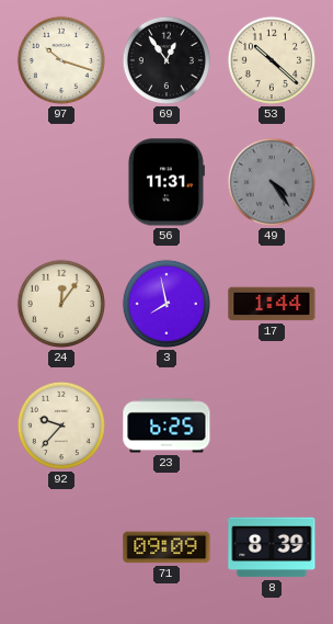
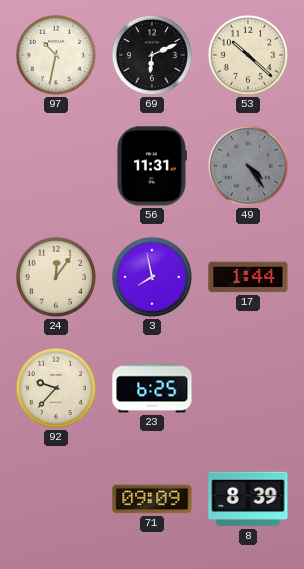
97: 10:18 -> 10:32 (56, 55)
69: 12:54 -> 6:11 (152, 55)
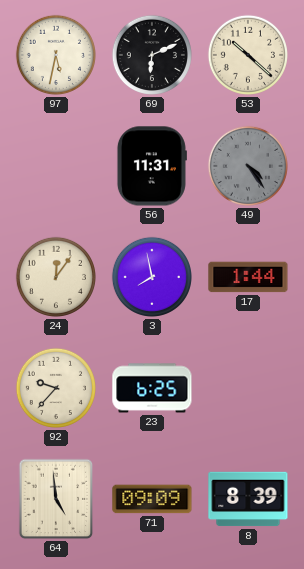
97: 10:32 -> 5:32 (56, 55)
64: none -> 4:59 (56, 499)
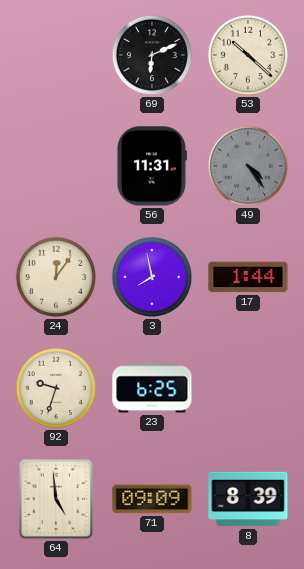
97: 5:32 -> none (56, 55)
92: 9:37 -> 9:33 (56, 388)
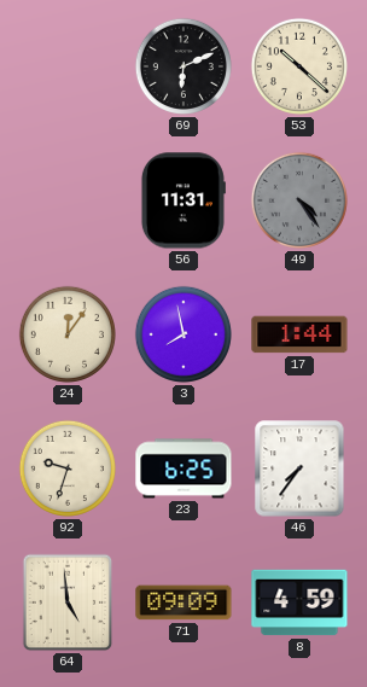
46: none -> 7:36 (299, 468)
8: 8:39 -> 4:59 (299, 602)
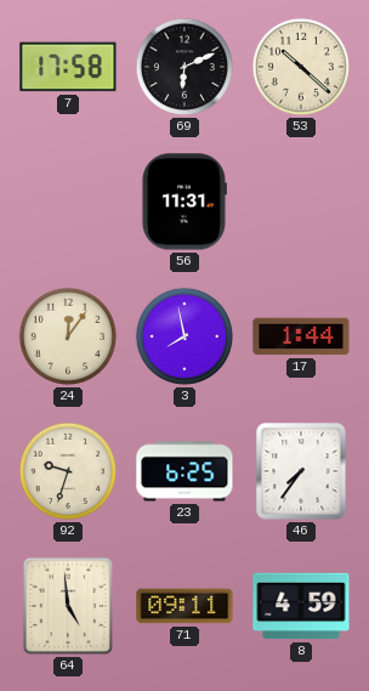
7: none -> 17:58 (68, 67)
49: 4:24 -> none (299, 200)
71: 09:09 -> 09:11 (184, 606)
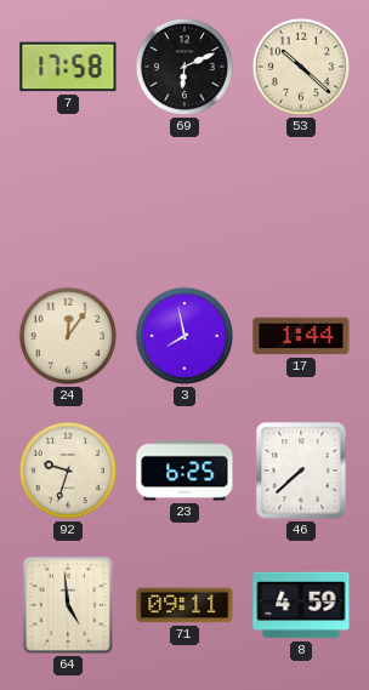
56: 11:31 -> none (183, 202)
46: 7:36 -> 7:38 (301, 471)
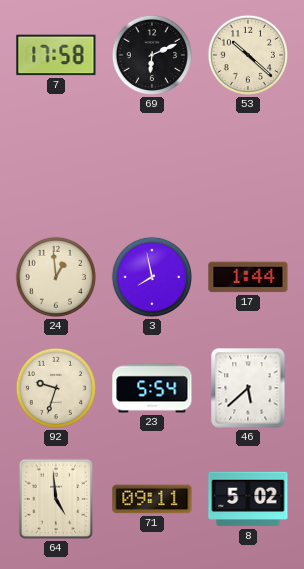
24: 12:06 -> 12:59 (56, 277)
23: 6:25 -> 5:54 (152, 388)
46: 7:38 -> 5:38 (248, 388)
8: 4:59 -> 5:02 (248, 499)
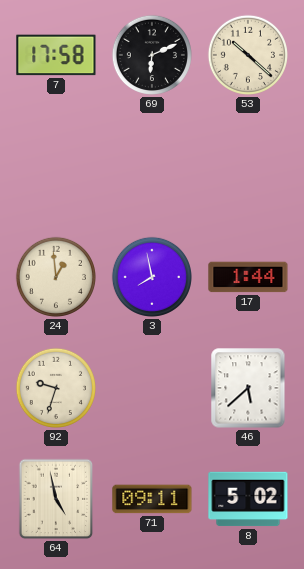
23: 5:54 -> none (152, 388)
64: 4:59 -> 4:58 (56, 499)
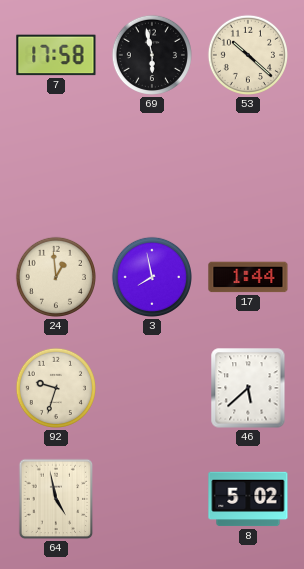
69: 6:11 -> 5:58 (152, 55)
71: 09:11 -> none (152, 499)
